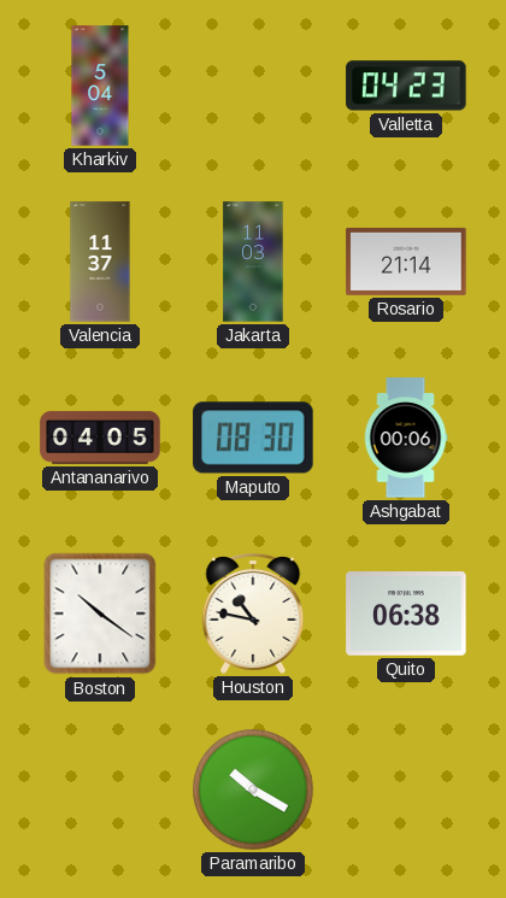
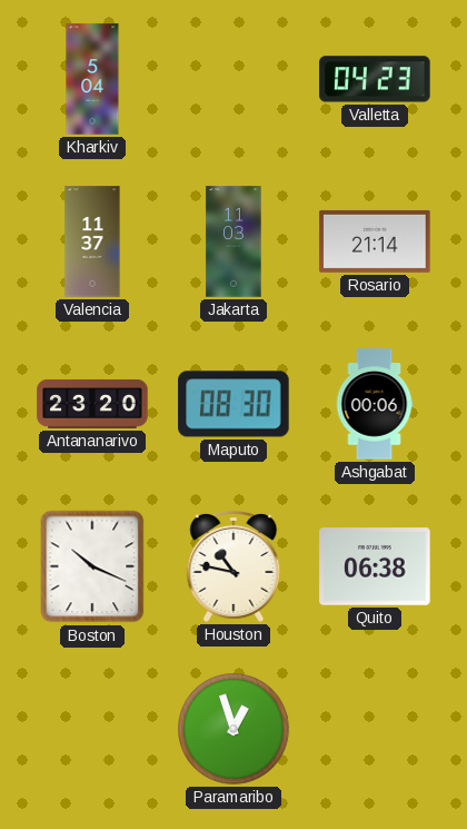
Antananarivo: 04:05 -> 23:20 (92, 404)
Boston: 10:21 -> 10:19 (92, 566)
Paramaribo: 10:20 -> 12:57 (235, 730)
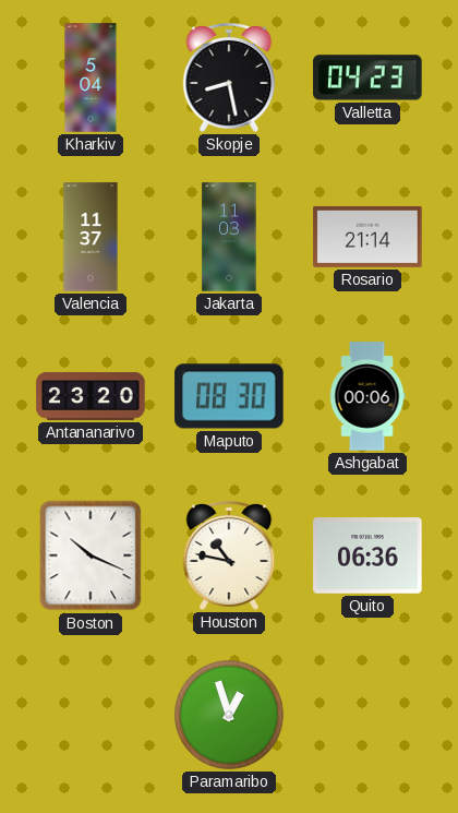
Skopje: none -> 8:28 (229, 77)
Quito: 06:38 -> 06:36 (367, 555)
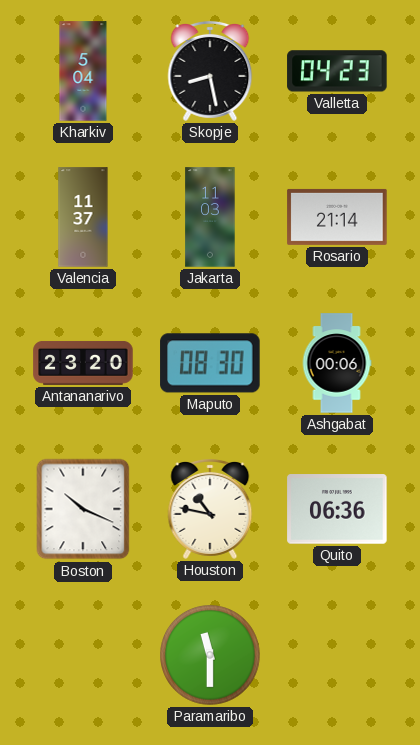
Paramaribo: 12:57 -> 11:30 (211, 656)
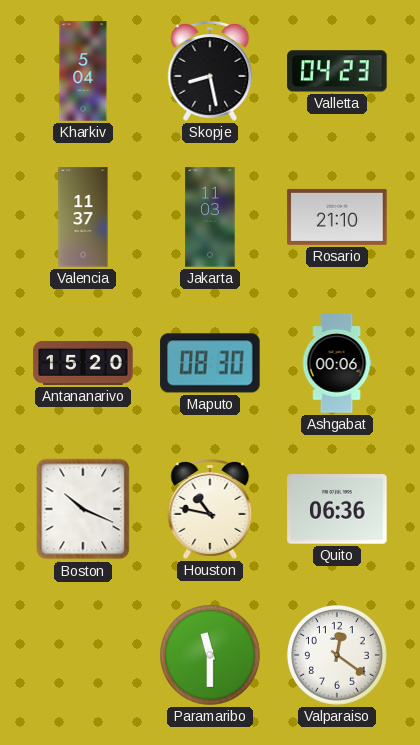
Rosario: 21:14 -> 21:10 (337, 217)
Antananarivo: 23:20 -> 15:20 (83, 363)
Valparaiso: none -> 12:21 (338, 656)
